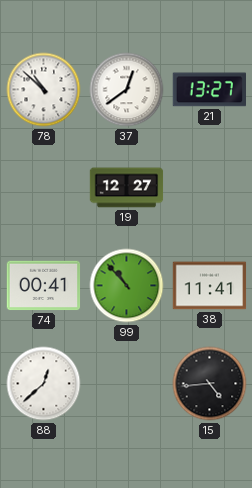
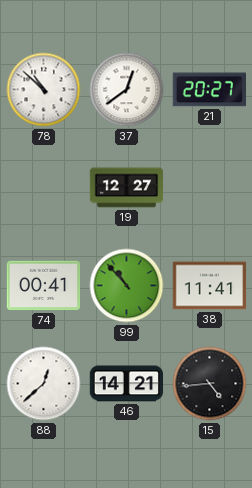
21: 13:27 -> 20:27 (209, 90)
46: none -> 14:21 (127, 384)
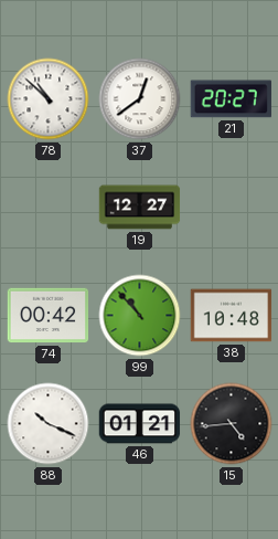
74: 00:41 -> 00:42 (49, 316)
38: 11:41 -> 10:48 (232, 316)
88: 12:38 -> 10:19 (49, 424)
46: 14:21 -> 01:21 (140, 424)
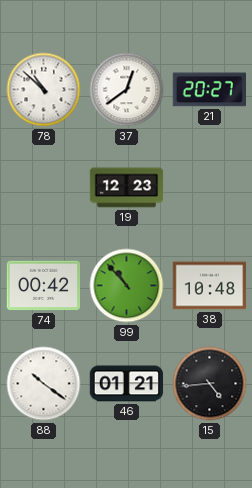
19: 12:27 -> 12:23 (127, 188)
88: 10:19 -> 10:21 (44, 384)
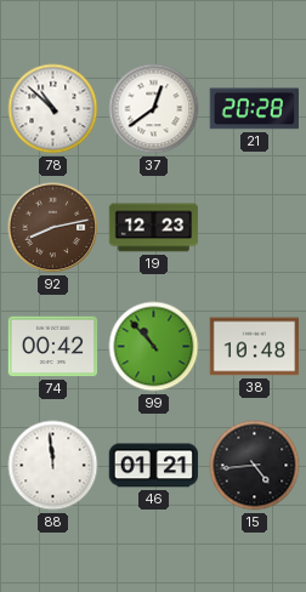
21: 20:27 -> 20:28 (254, 109)
92: none -> 8:13 (53, 228)
88: 10:21 -> 11:59 (53, 466)
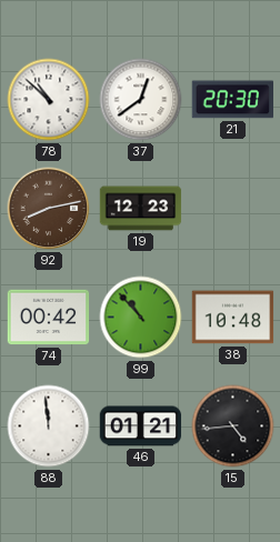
21: 20:28 -> 20:30 (232, 100)
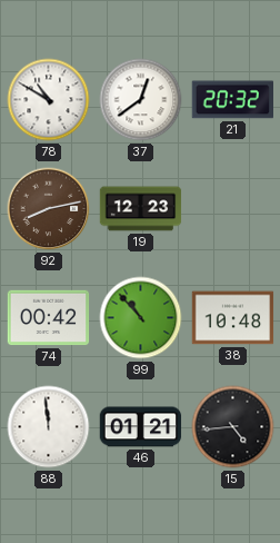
78: 10:52 -> 10:50 (49, 100)
21: 20:30 -> 20:32 (232, 100)
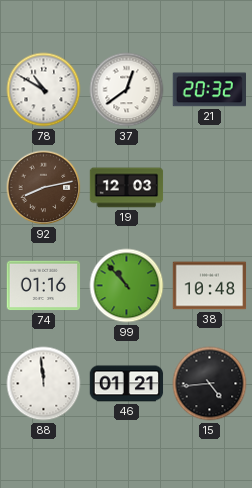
19: 12:23 -> 12:03 (127, 188)
74: 00:42 -> 01:16 (44, 286)
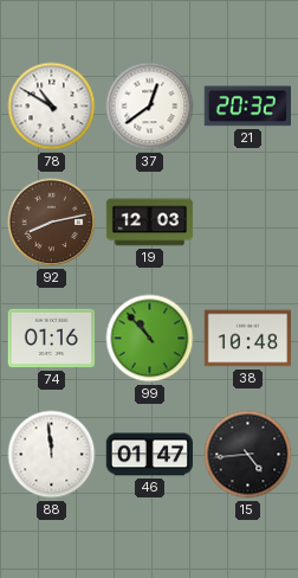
46: 01:21 -> 01:47 (150, 455)
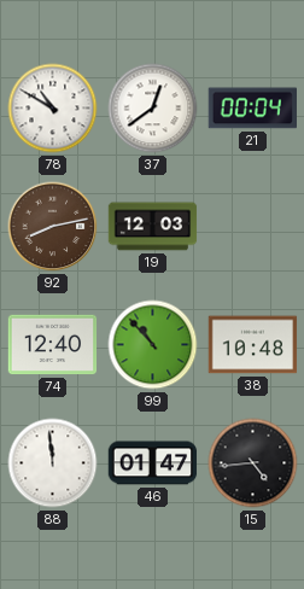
21: 20:32 -> 00:04 (252, 109)
74: 01:16 -> 12:40 (53, 345)
